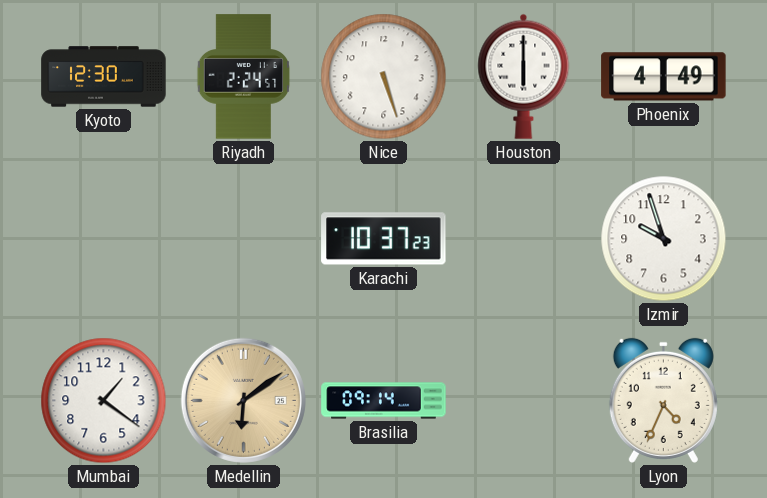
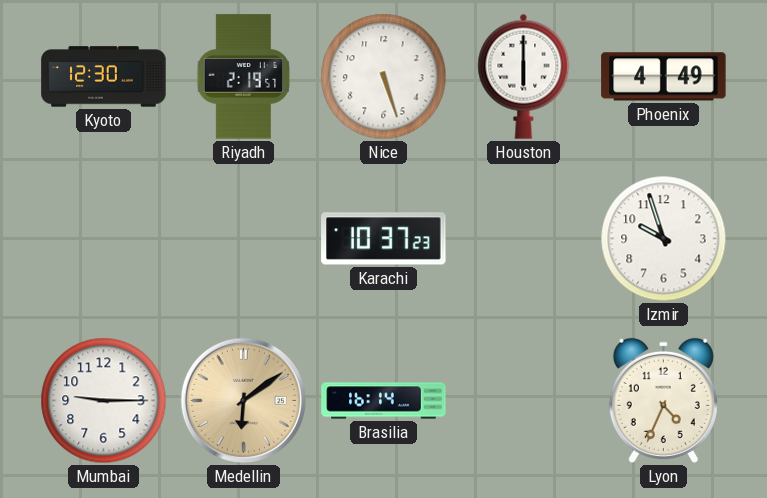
Riyadh: 2:24 -> 2:19 (244, 77)
Mumbai: 1:21 -> 9:15 (104, 401)
Brasilia: 09:14 -> 16:14 (384, 401)
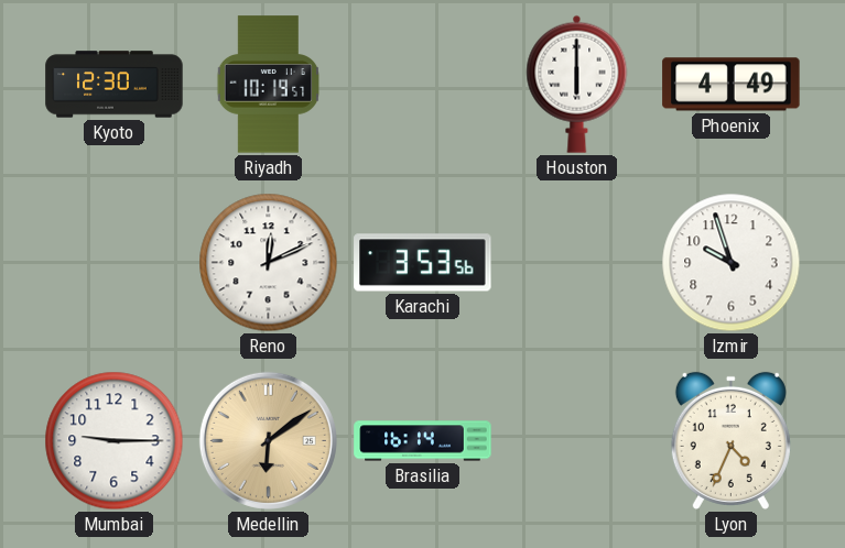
Riyadh: 2:19 -> 10:19 (269, 85)
Nice: 5:27 -> none (384, 77)
Reno: none -> 12:11 (269, 263)
Karachi: 10:37 -> 3:53 (423, 263)
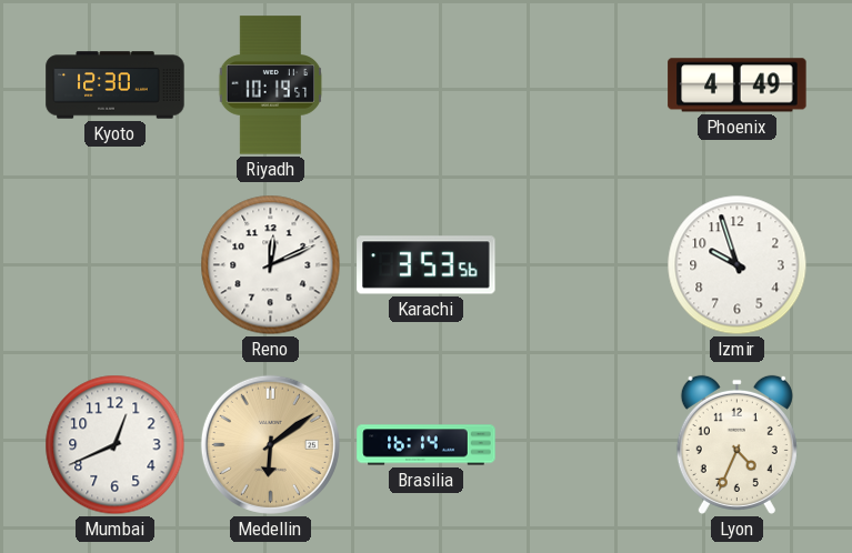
Houston: 6:00 -> none (577, 84)
Mumbai: 9:15 -> 12:41 (116, 445)
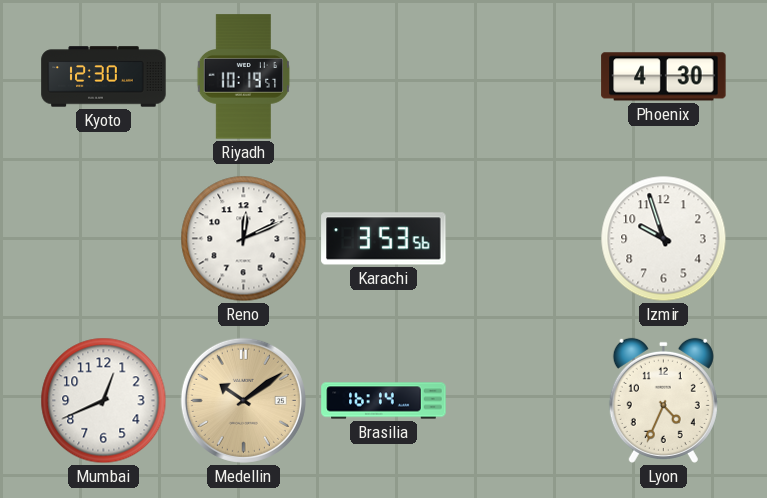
Phoenix: 4:49 -> 4:30 (664, 77)
Medellin: 6:09 -> 10:09 (243, 400)
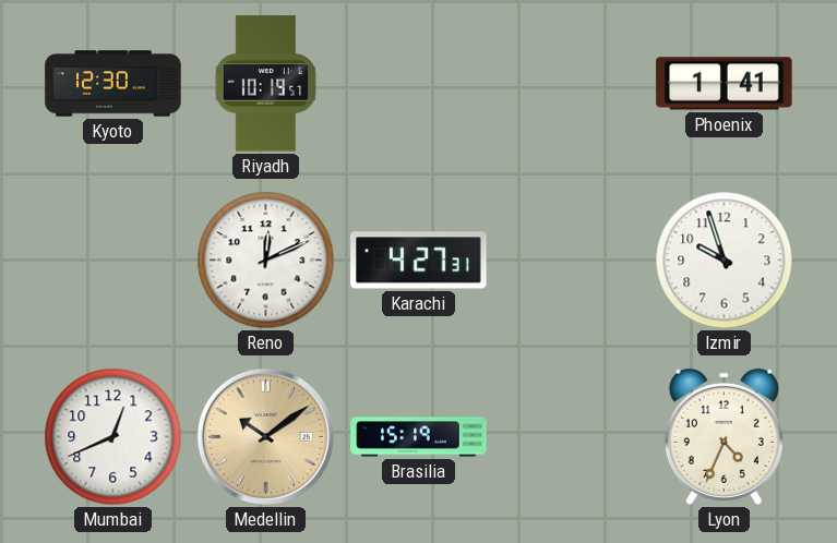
Phoenix: 4:30 -> 1:41 (725, 84)
Karachi: 3:53 -> 4:27 (419, 261)
Brasilia: 16:14 -> 15:19 (419, 437)
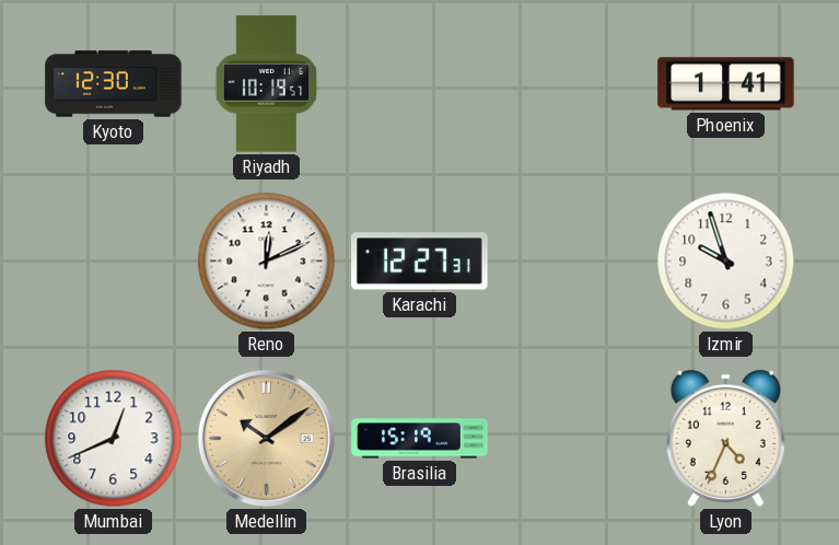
Karachi: 4:27 -> 12:27 (420, 262)
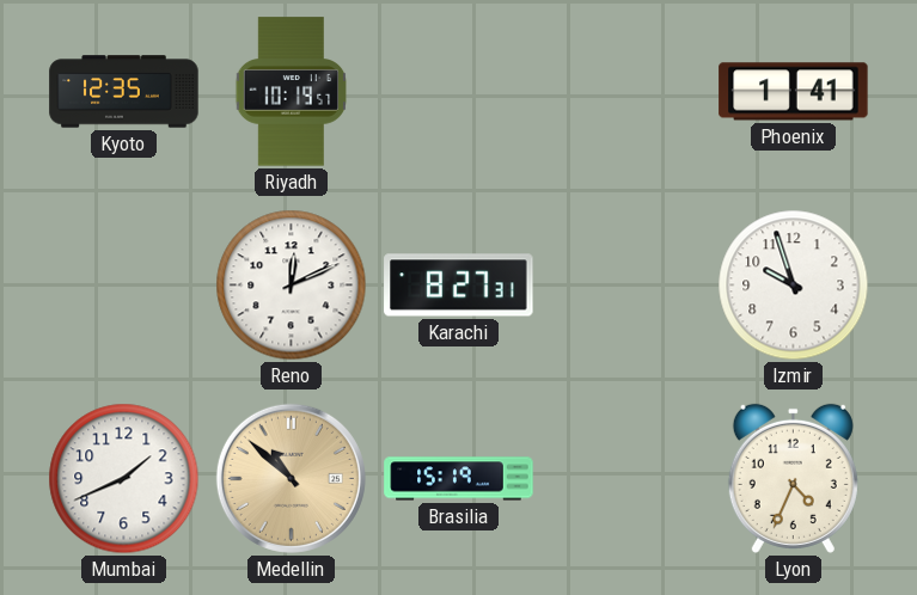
Kyoto: 12:30 -> 12:35 (124, 92)
Karachi: 12:27 -> 8:27 (459, 286)
Mumbai: 12:41 -> 1:41 (124, 479)
Medellin: 10:09 -> 10:52 (291, 478)
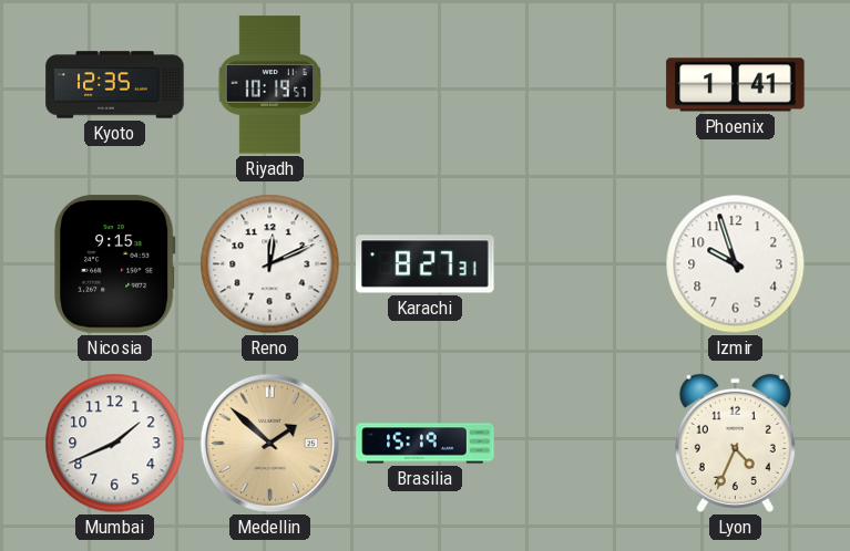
Nicosia: none -> 9:15 (114, 264)
Medellin: 10:52 -> 1:52 (269, 443)
